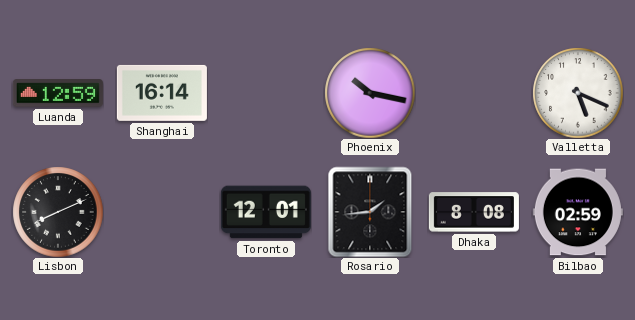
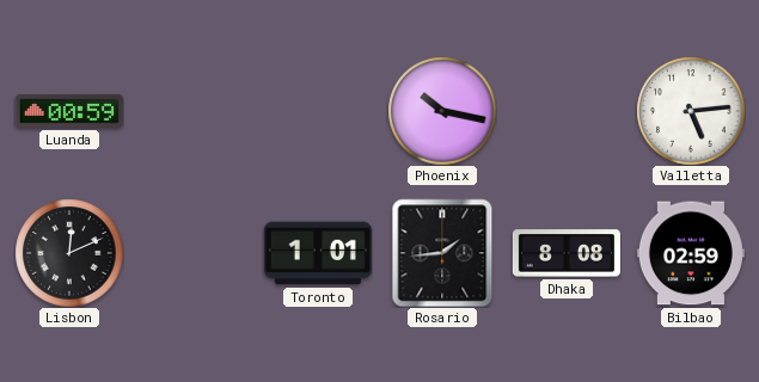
Luanda: 12:59 -> 00:59 (69, 111)
Shanghai: 16:14 -> none (162, 93)
Valletta: 5:19 -> 5:14 (691, 111)
Lisbon: 8:11 -> 12:11 (69, 253)
Toronto: 12:01 -> 1:01 (318, 253)
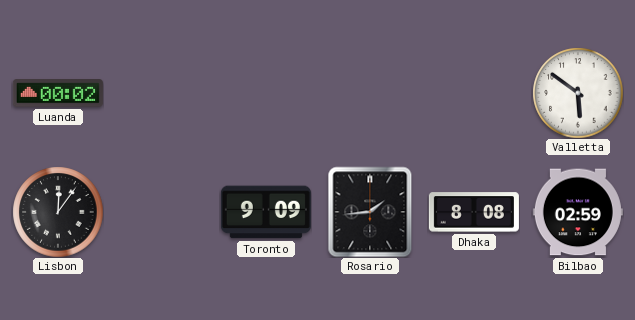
Luanda: 00:59 -> 00:02 (58, 93)
Phoenix: 10:17 -> none (442, 111)
Valletta: 5:14 -> 5:51 (578, 93)
Lisbon: 12:11 -> 12:06 (58, 212)
Toronto: 1:01 -> 9:09 (266, 212)
